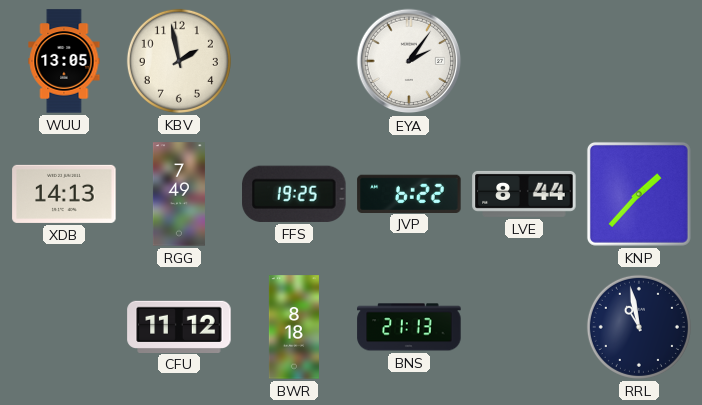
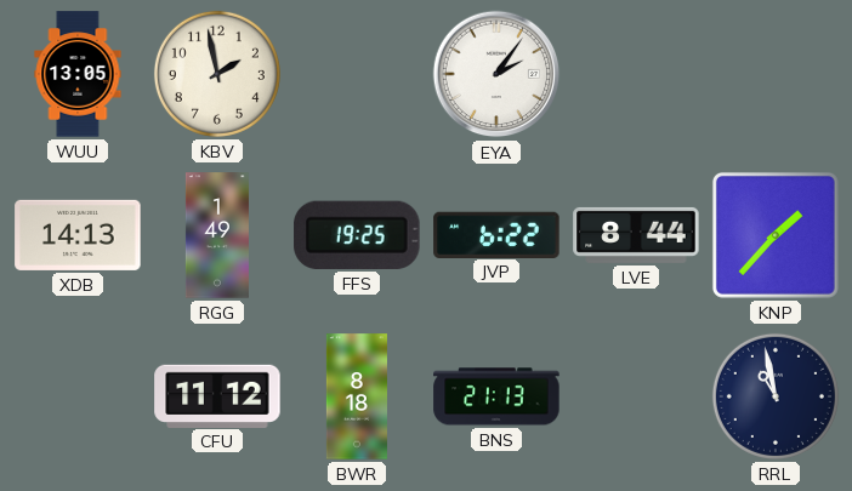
RGG: 7:49 -> 1:49 (217, 235)
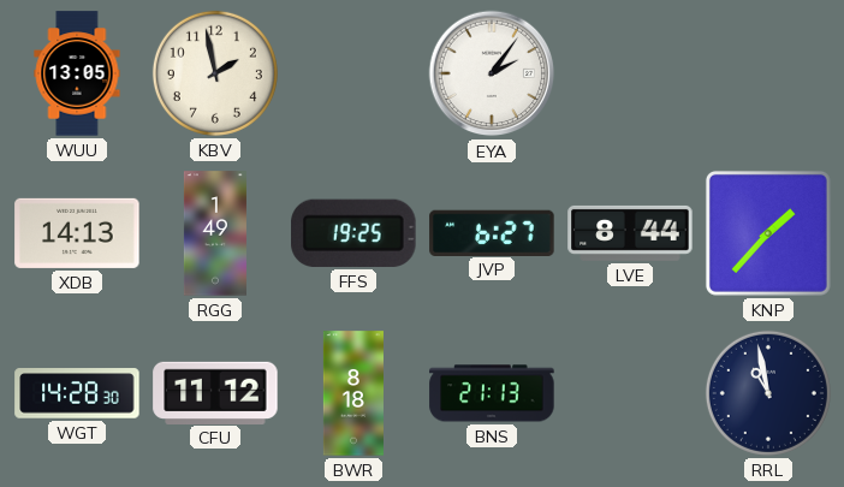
JVP: 6:22 -> 6:27 (492, 232)
WGT: none -> 14:28 (77, 393)
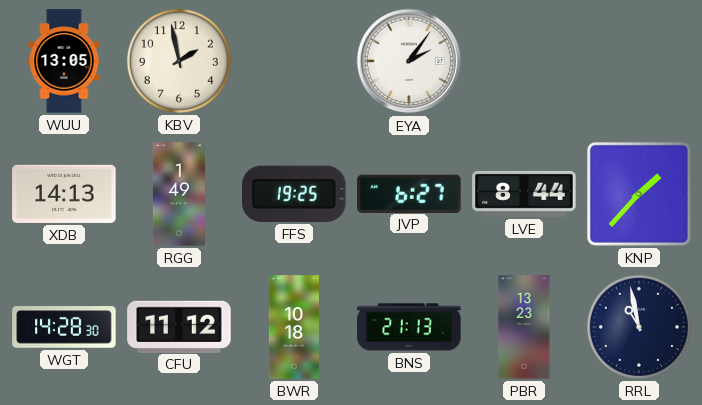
BWR: 8:18 -> 10:18 (294, 327)
PBR: none -> 13:23 (524, 327)
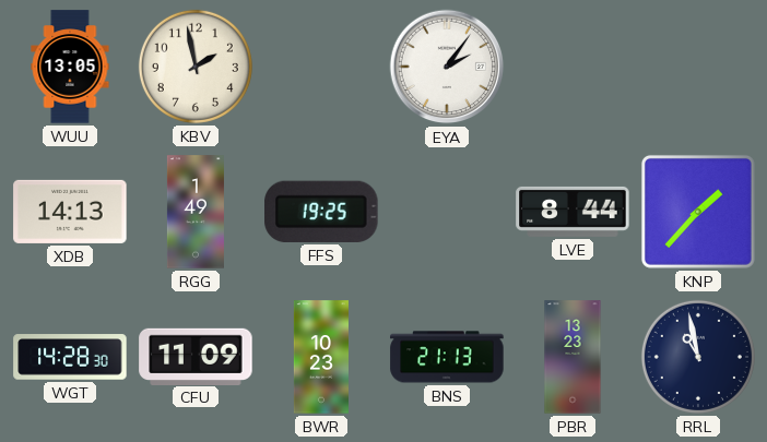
JVP: 6:27 -> none (409, 193)
CFU: 11:12 -> 11:09 (196, 356)
BWR: 10:18 -> 10:23 (321, 357)
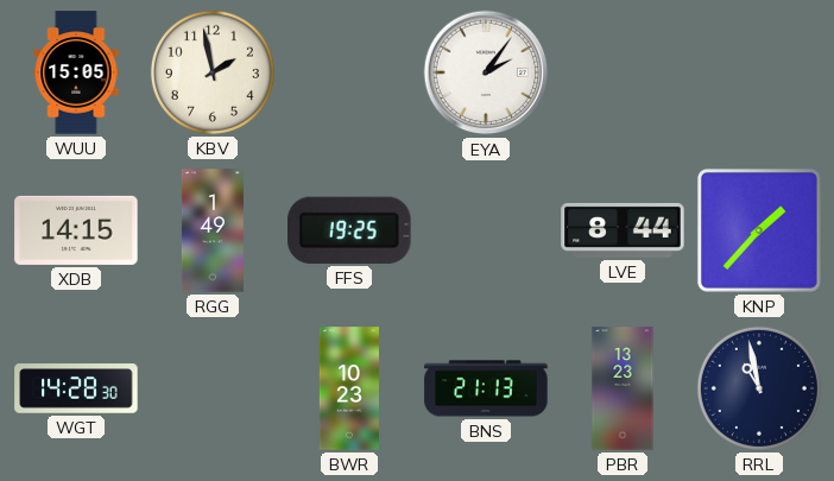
WUU: 13:05 -> 15:05 (76, 72)
XDB: 14:13 -> 14:15 (76, 230)
CFU: 11:09 -> none (196, 356)
